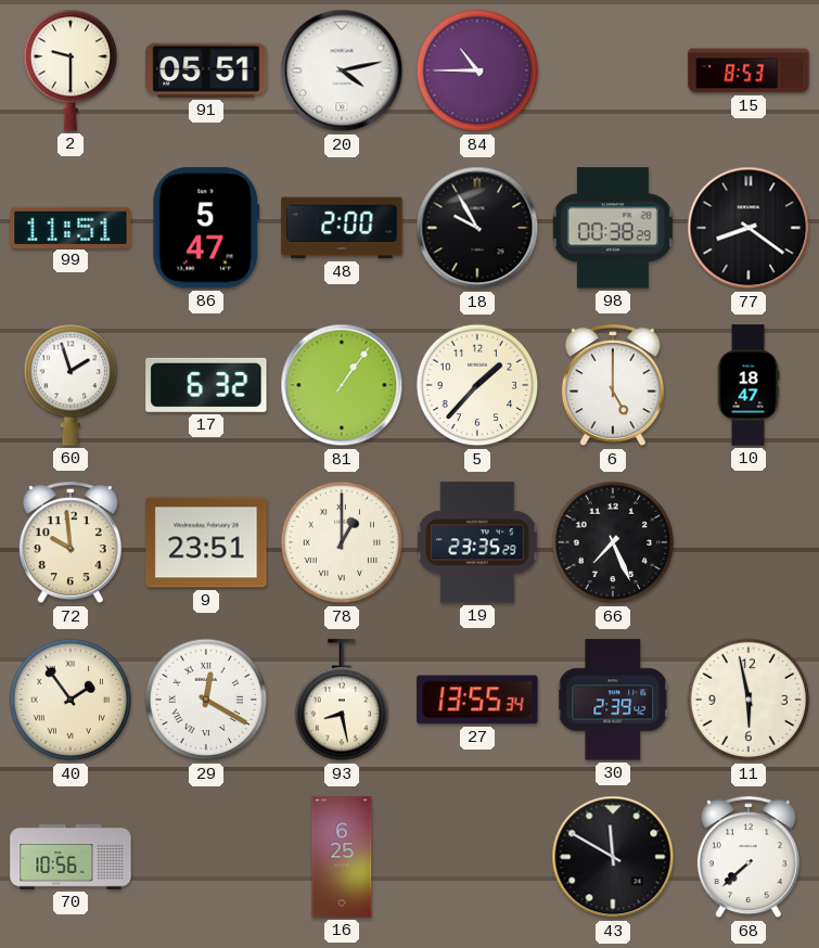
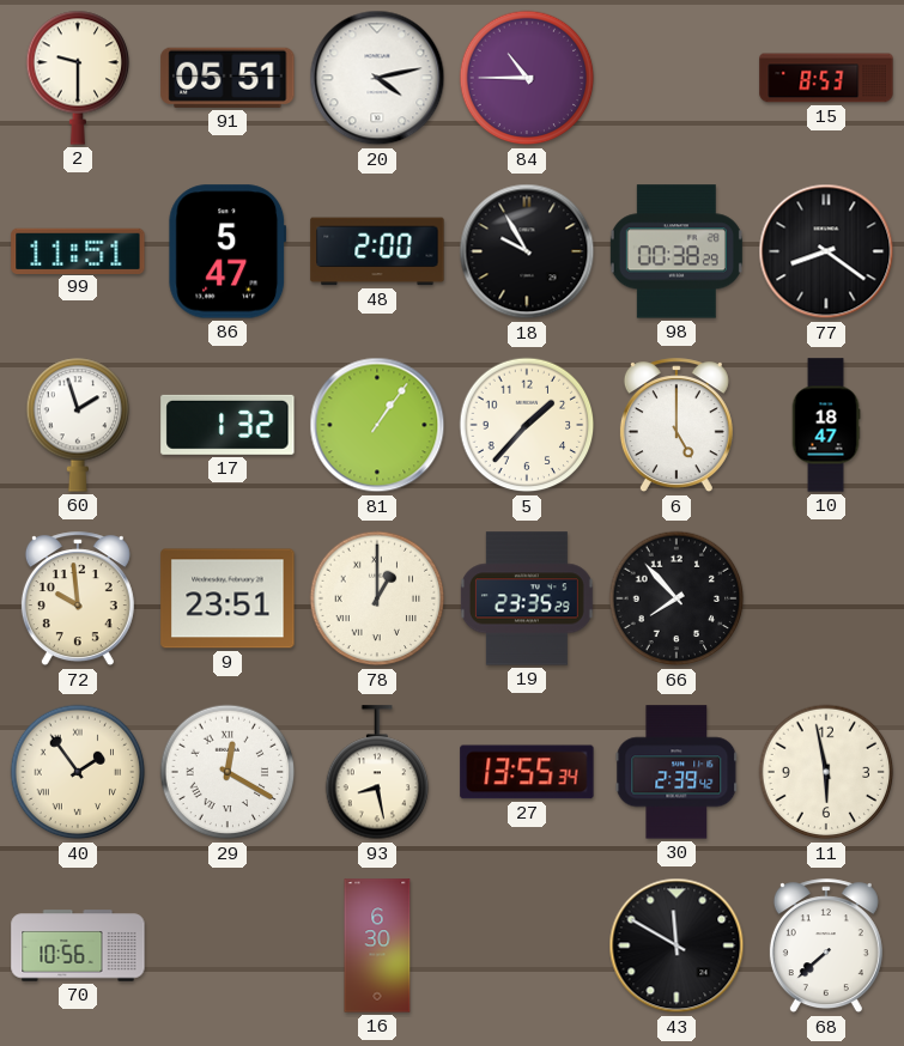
17: 6:32 -> 1:32 (227, 425)
66: 7:26 -> 7:53 (677, 598)
16: 6:25 -> 6:30 (377, 945)
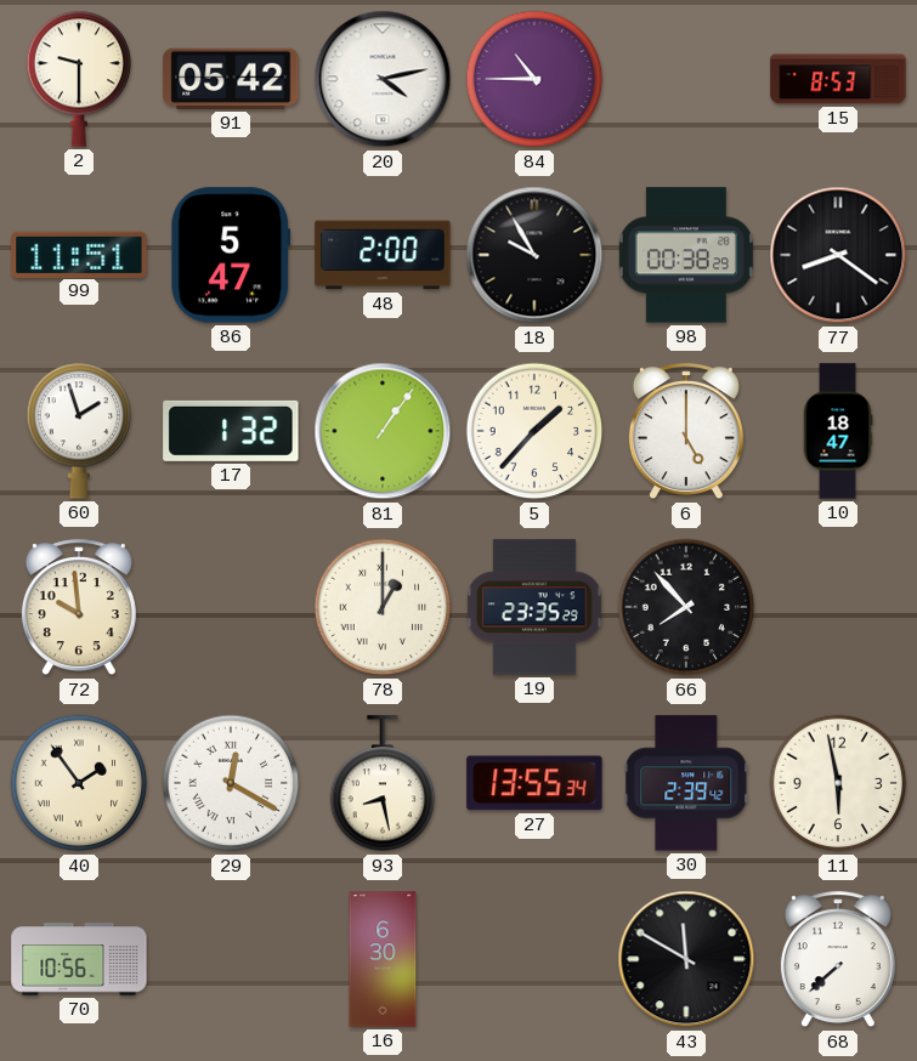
91: 05:51 -> 05:42 (231, 79)
9: 23:51 -> none (227, 598)
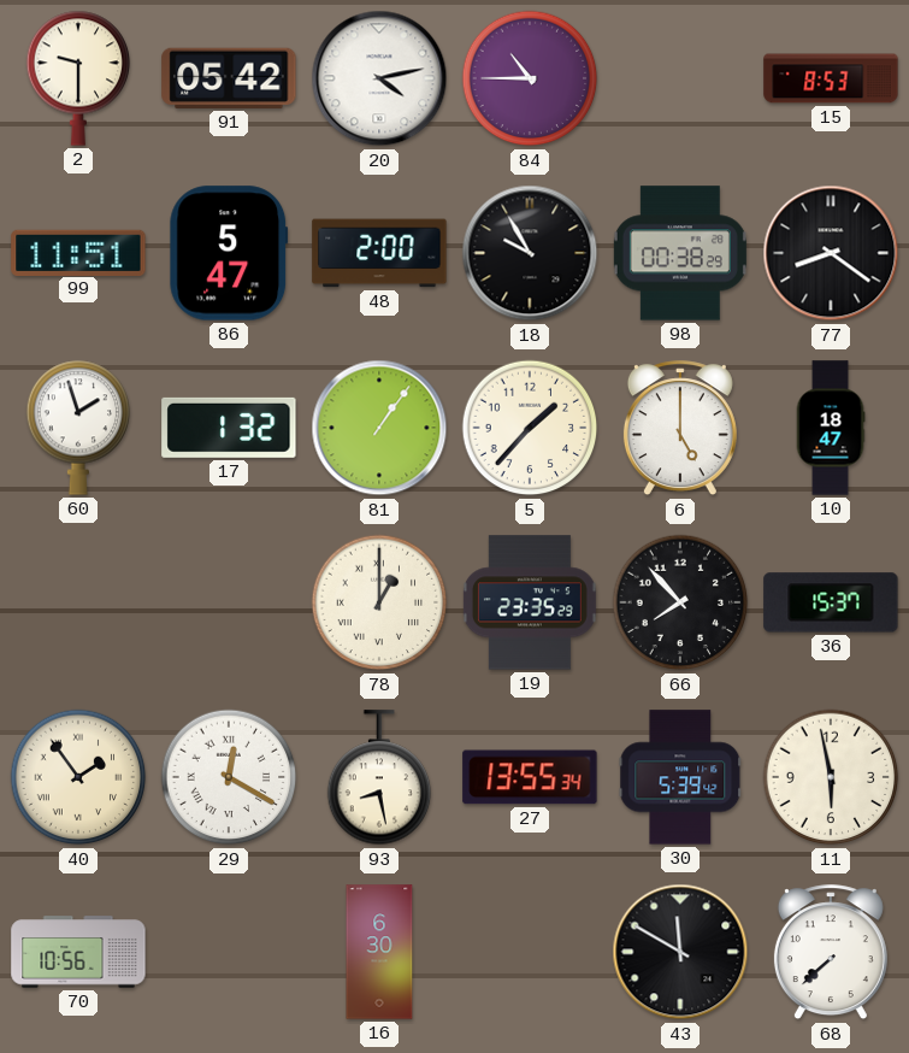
72: 9:59 -> none (79, 608)
36: none -> 15:37 (831, 602)
30: 2:39 -> 5:39 (680, 777)
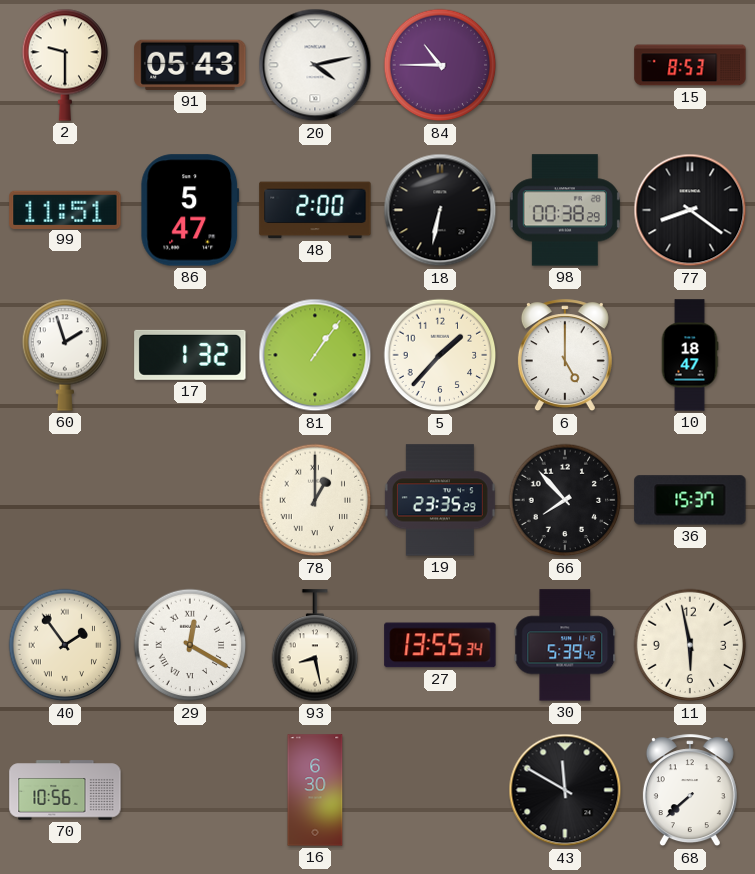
91: 05:42 -> 05:43 (190, 65)
18: 9:55 -> 6:32 (440, 210)
